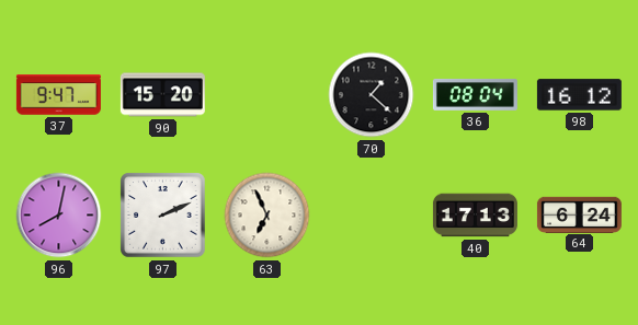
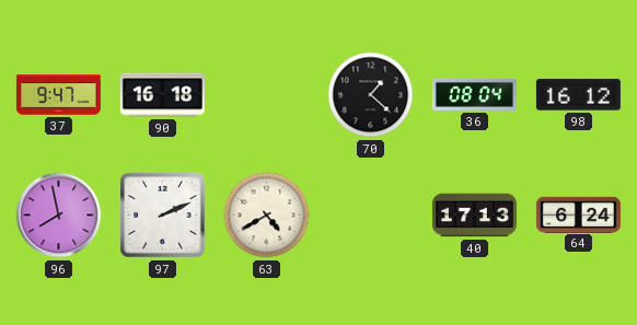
90: 15:20 -> 16:18 (162, 95)
96: 8:02 -> 7:58 (59, 216)
63: 6:56 -> 4:40 (267, 216)
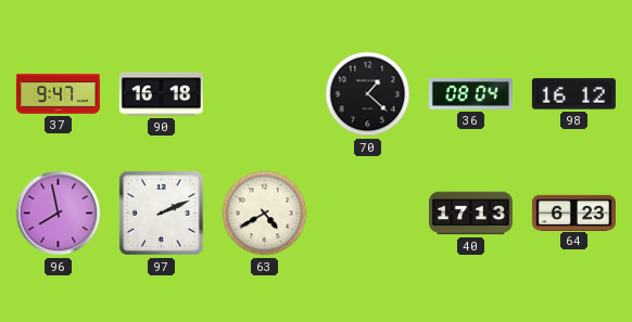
64: 6:24 -> 6:23 (573, 212)
